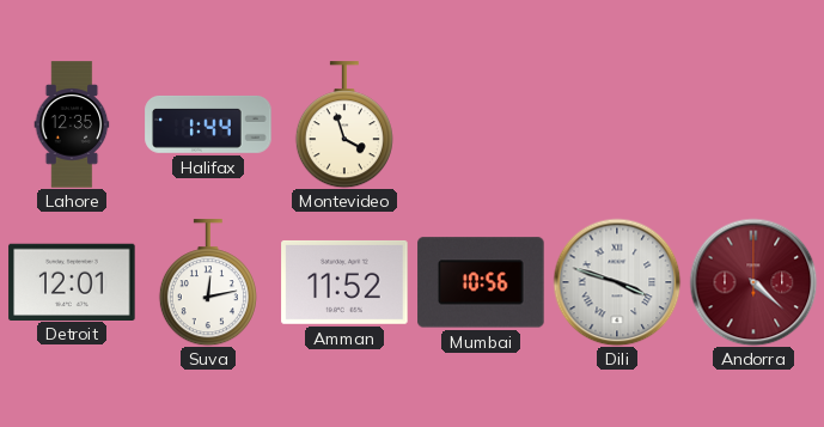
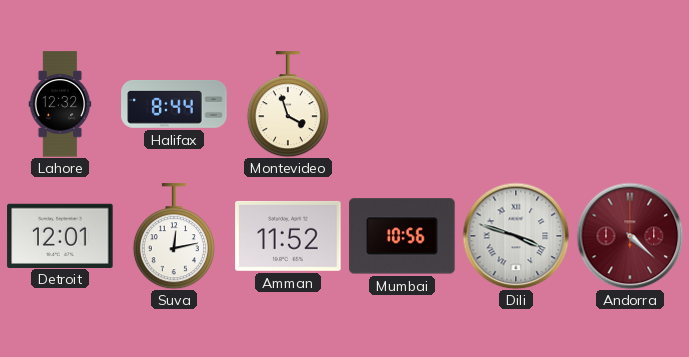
Lahore: 12:35 -> 12:32 (60, 104)
Halifax: 1:44 -> 8:44 (174, 104)
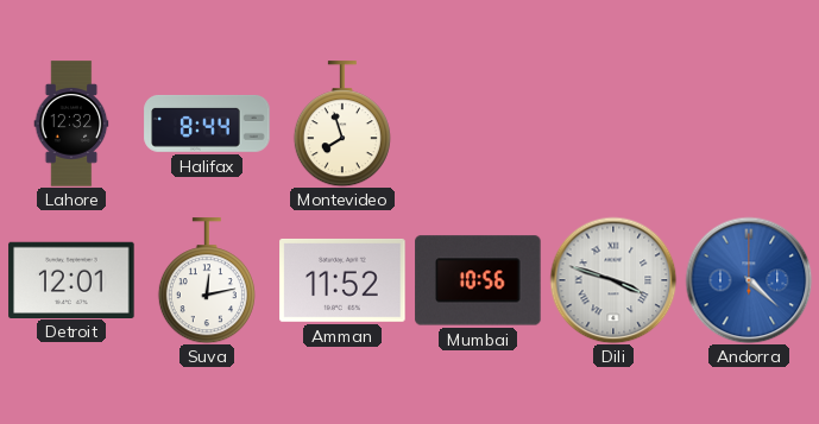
Montevideo: 3:57 -> 7:57 (342, 124)
Andorra dial: burgundy -> blue (749, 280)
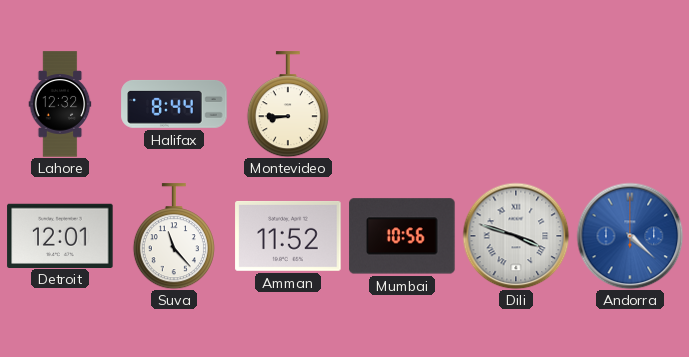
Montevideo: 7:57 -> 8:45 (288, 104)
Suva: 12:13 -> 11:23 (174, 236)
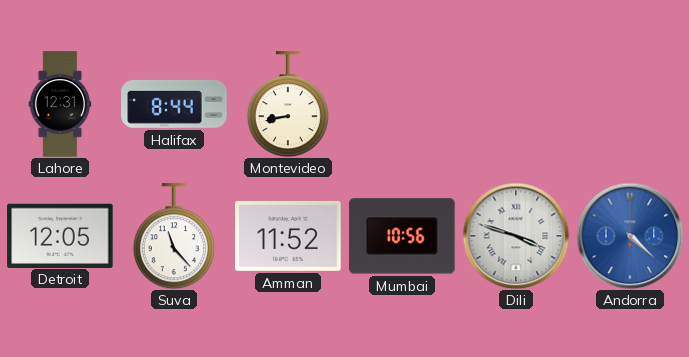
Lahore: 12:32 -> 12:31 (60, 104)
Montevideo: 8:45 -> 8:43 (288, 104)
Detroit: 12:01 -> 12:05 (60, 235)
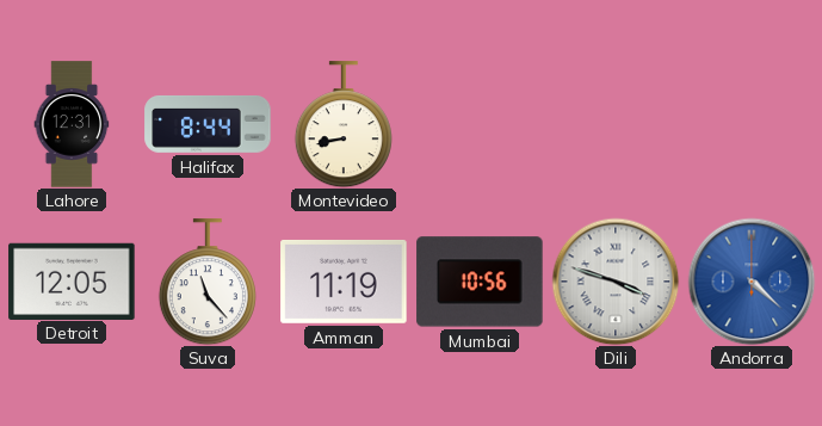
Amman: 11:52 -> 11:19 (344, 282)
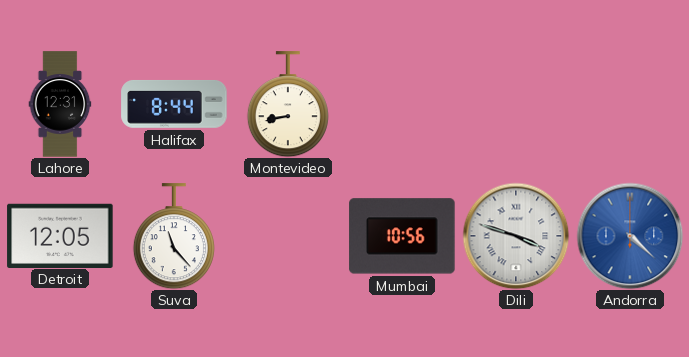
Amman: 11:19 -> none (344, 282)
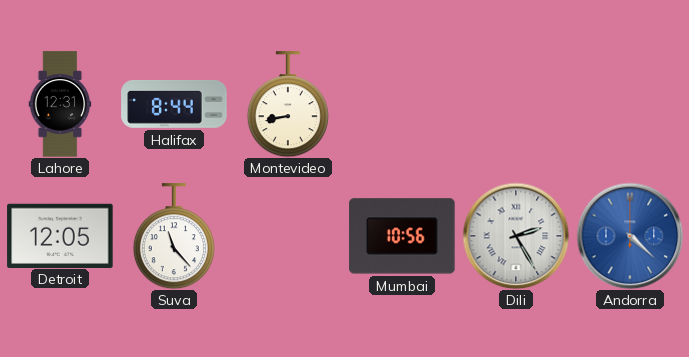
Dili: 3:48 -> 2:25 (516, 236)
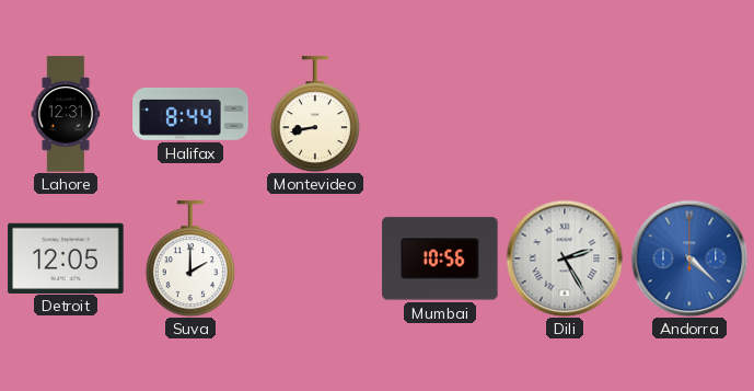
Suva: 11:23 -> 2:00 (190, 258)
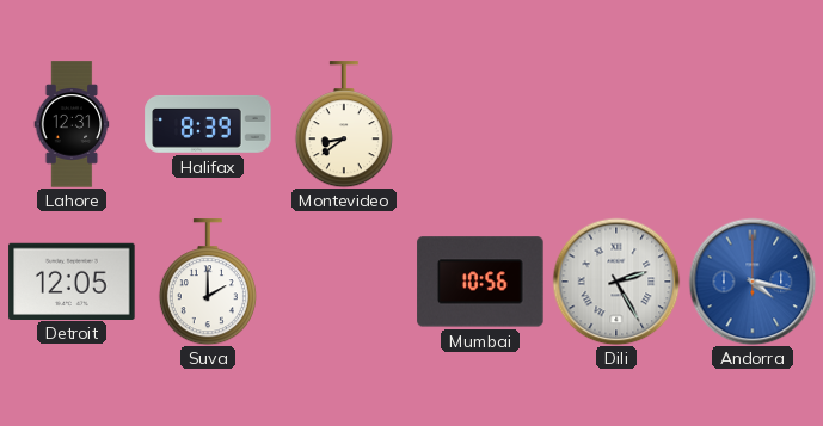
Halifax: 8:44 -> 8:39 (208, 124)
Montevideo: 8:43 -> 8:39 (344, 124)
Andorra: 4:22 -> 4:17 (753, 282)
